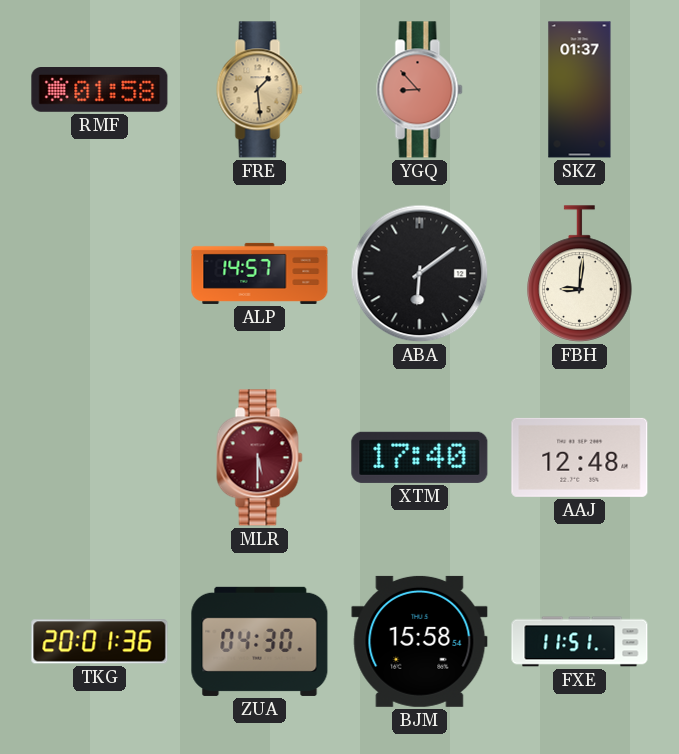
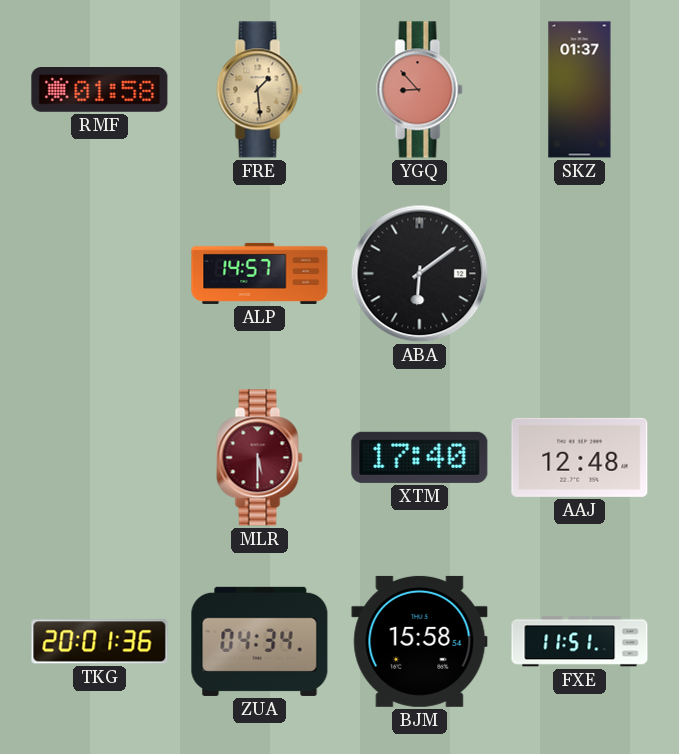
FBH: 9:01 -> none (580, 274)
ZUA: 04:30 -> 04:34 (260, 641)
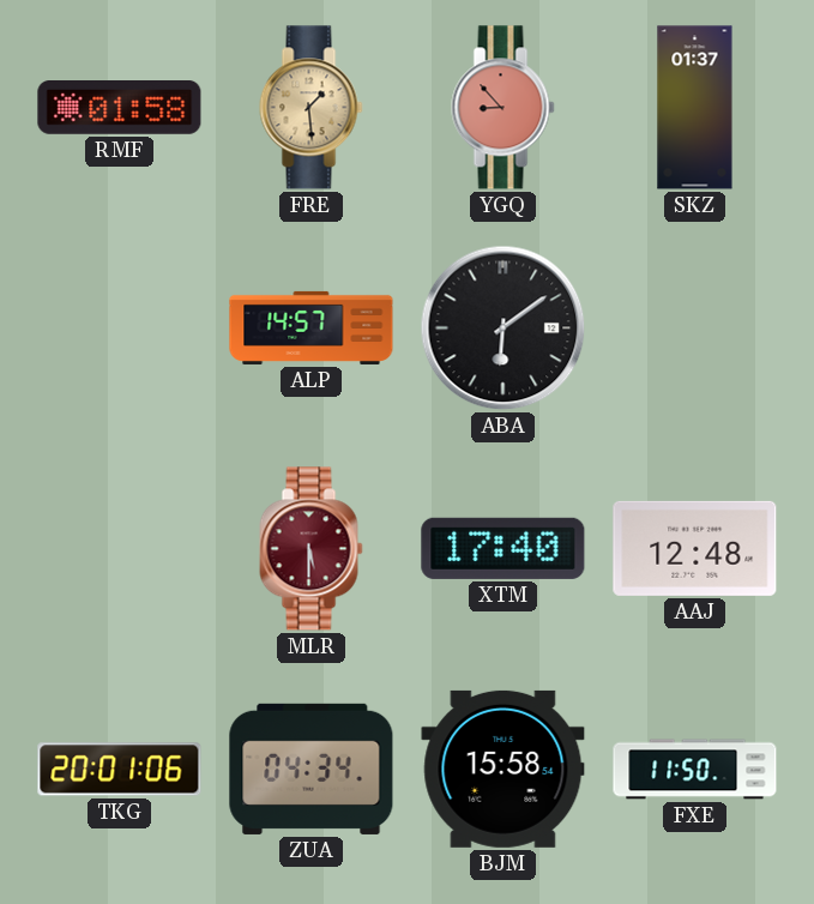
TKG: 20:01:36 -> 20:01:06 (120, 770)
FXE: 11:51 -> 11:50 (695, 770)
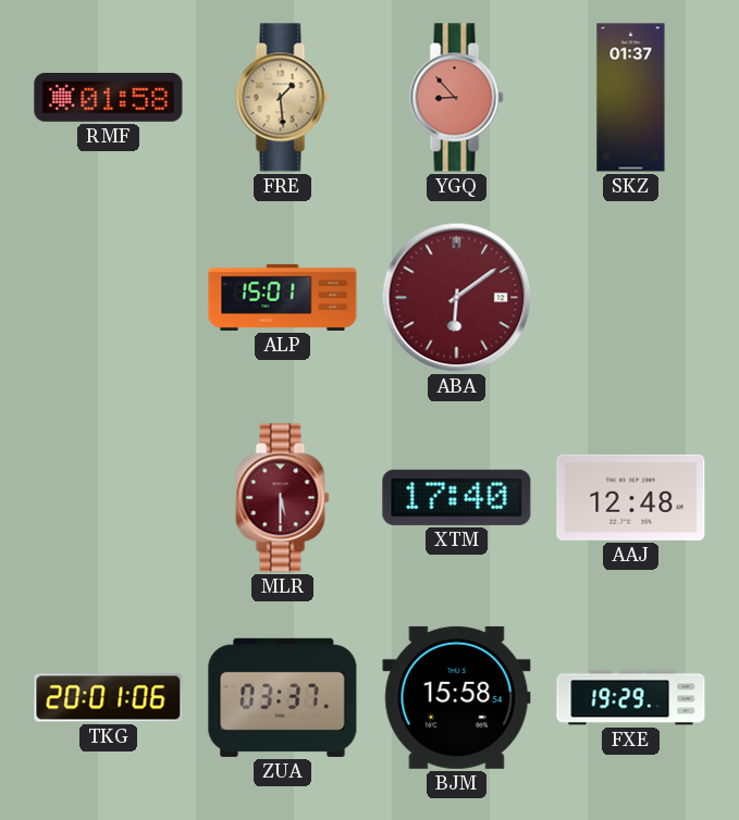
ALP: 14:57 -> 15:01 (283, 297)
ABA dial: black -> burgundy (457, 298)
ZUA: 04:34 -> 03:37 (283, 697)
FXE: 11:50 -> 19:29 (631, 698)
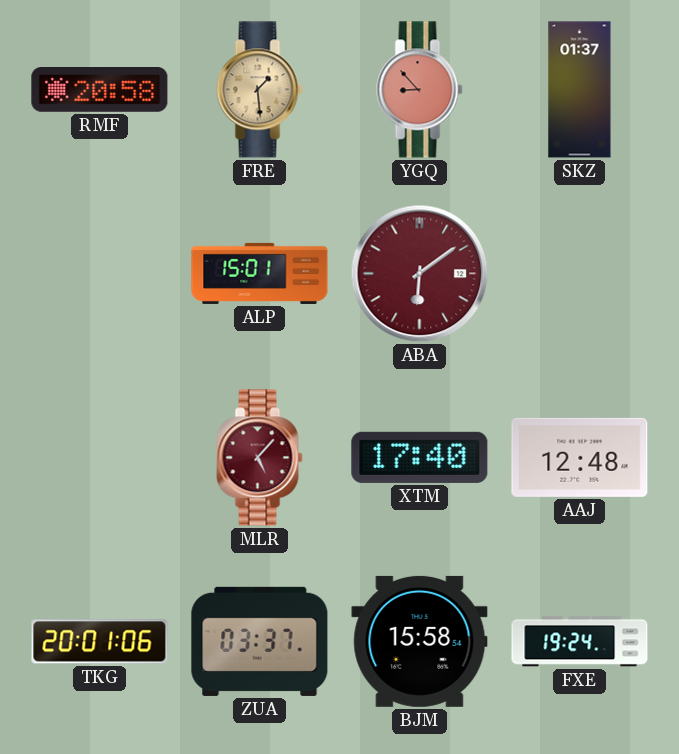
RMF: 01:58 -> 20:58 (100, 90)
MLR: 5:30 -> 5:07 (260, 458)
FXE: 19:29 -> 19:24 (580, 642)
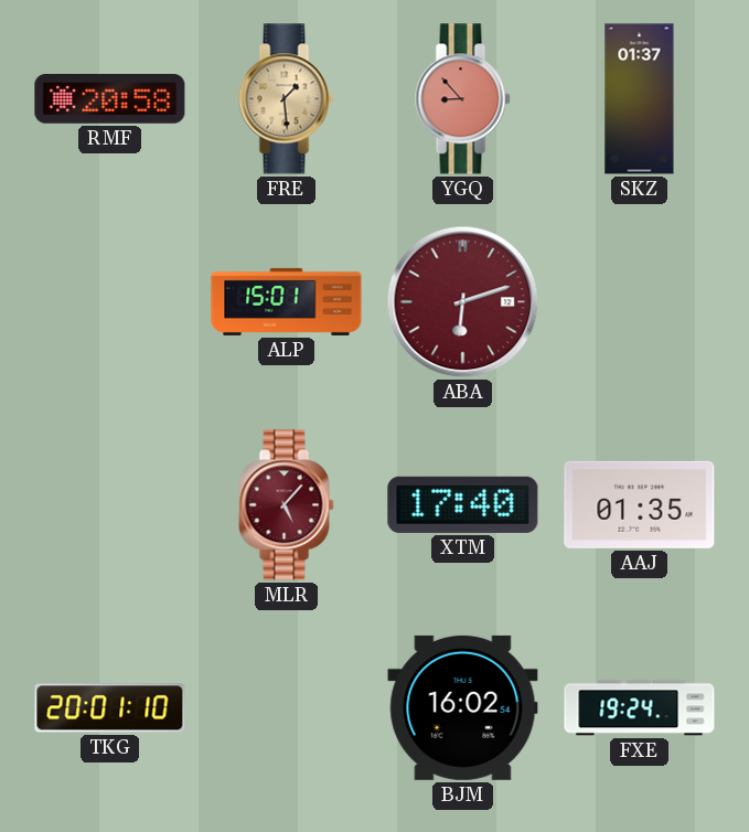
ABA: 6:09 -> 6:12 (463, 302)
AAJ: 12:48 -> 01:35 (640, 504)
TKG: 20:01:06 -> 20:01:10 (110, 708)
ZUA: 03:37 -> none (260, 641)
BJM: 15:58 -> 16:02 (463, 707)
